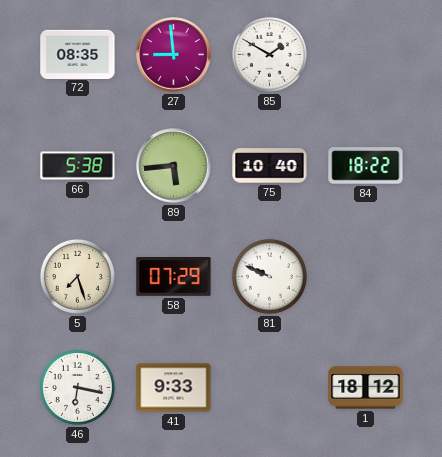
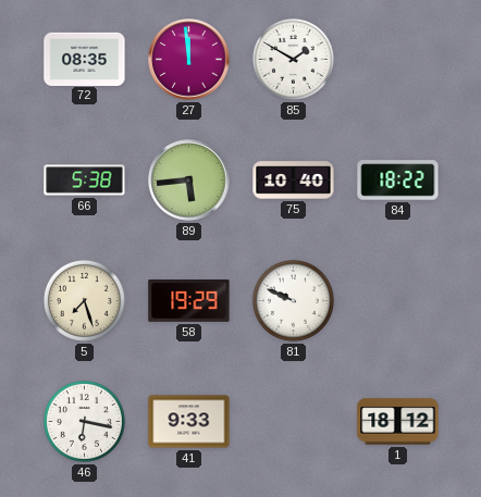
27: 8:59 -> 11:59 (189, 60)
58: 07:29 -> 19:29 (189, 301)
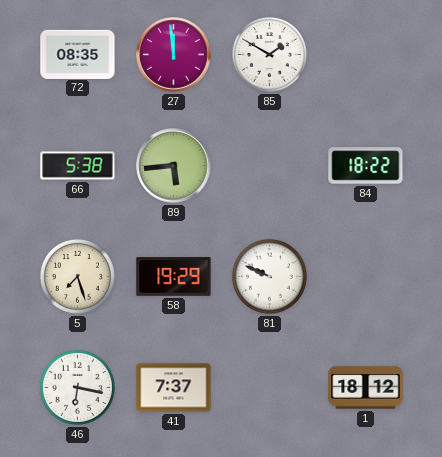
75: 10:40 -> none (294, 181)
41: 9:33 -> 7:37 (174, 388)
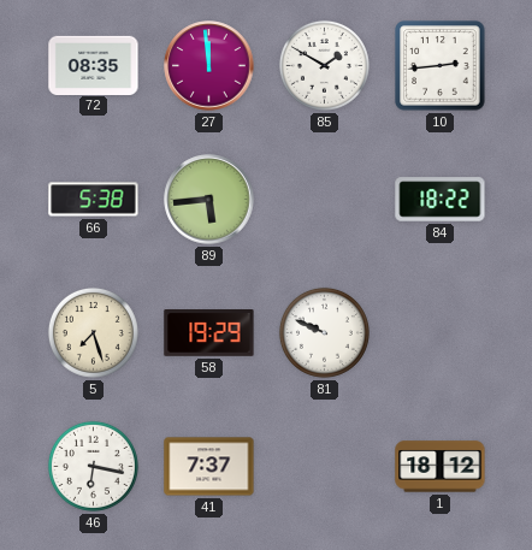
10: none -> 2:44 (441, 66)
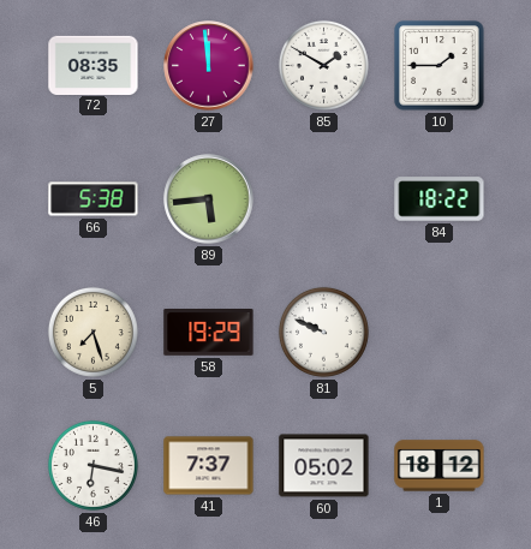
10: 2:44 -> 1:45 (440, 66)
60: none -> 05:02 (324, 466)
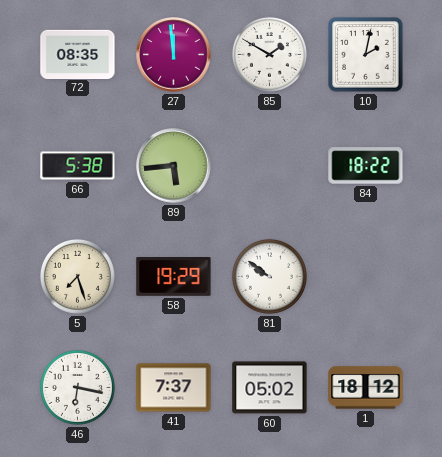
10: 1:45 -> 2:02 (366, 55)
81: 9:49 -> 9:51 (269, 276)
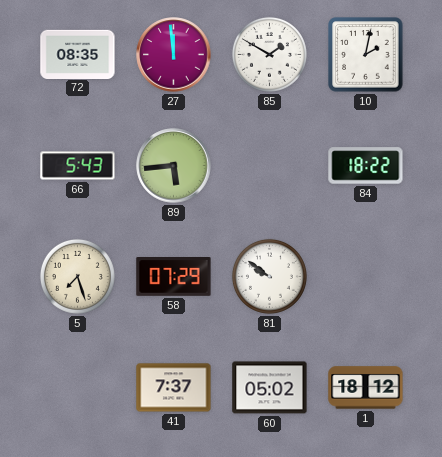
66: 5:38 -> 5:43 (78, 166)
58: 19:29 -> 07:29 (174, 277)
46: 6:17 -> none (77, 387)
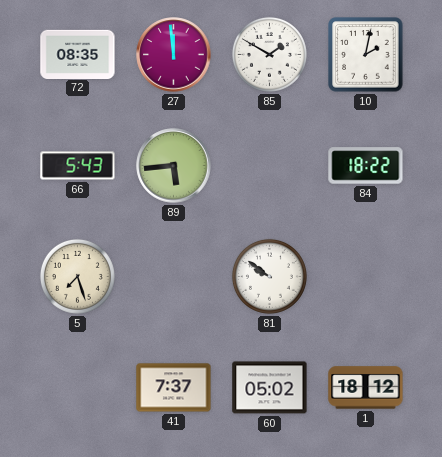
58: 07:29 -> none (174, 277)
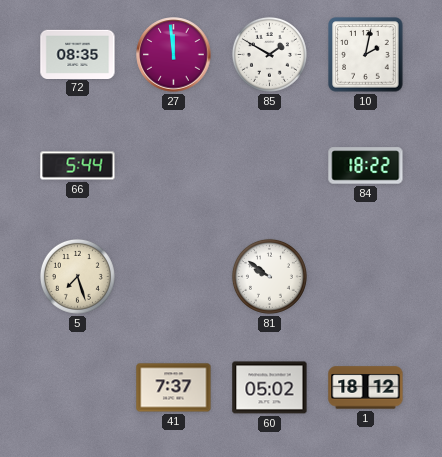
66: 5:43 -> 5:44 (78, 166)
89: 5:44 -> none (174, 166)
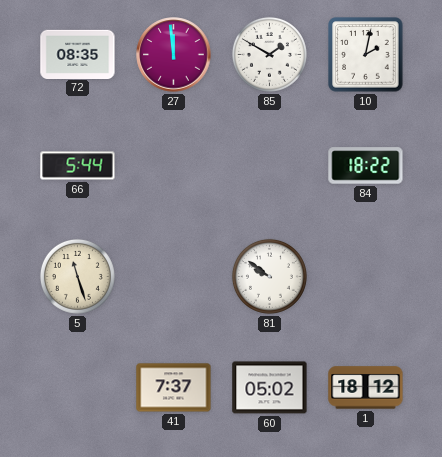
5: 7:27 -> 11:27 (77, 276)
